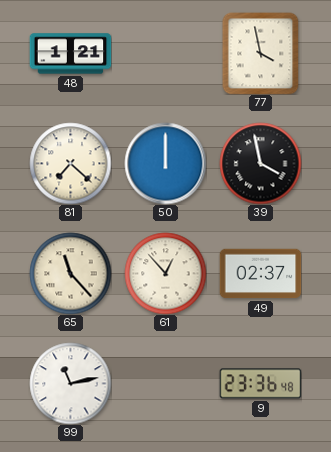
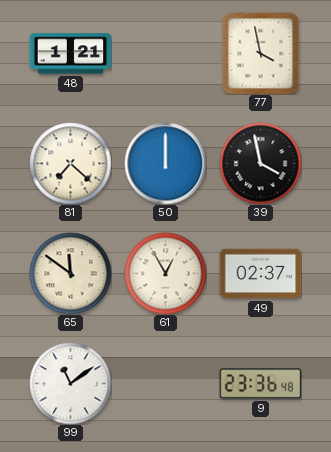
65: 11:23 -> 11:51 (70, 273)
61: 12:53 -> 12:55 (165, 273)
99: 11:13 -> 11:09 (70, 383)
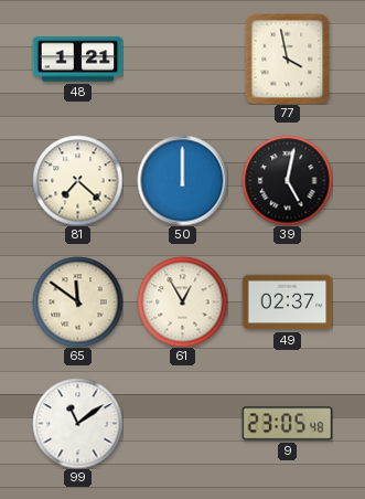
39: 3:58 -> 5:02 (287, 180)
9: 23:36 -> 23:05 (287, 424)
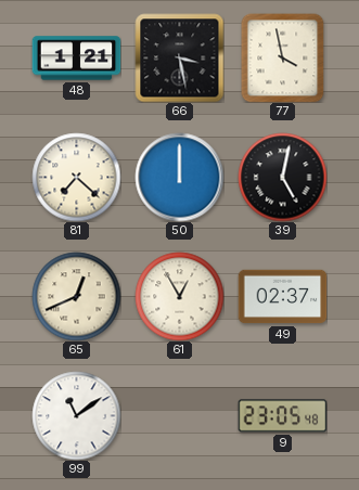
66: none -> 3:28 (179, 57)
65: 11:51 -> 12:41 (76, 296)
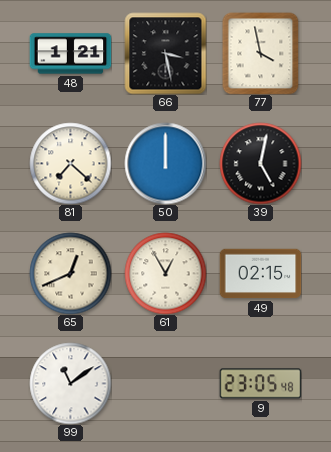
49: 02:37 -> 02:15 (260, 274)
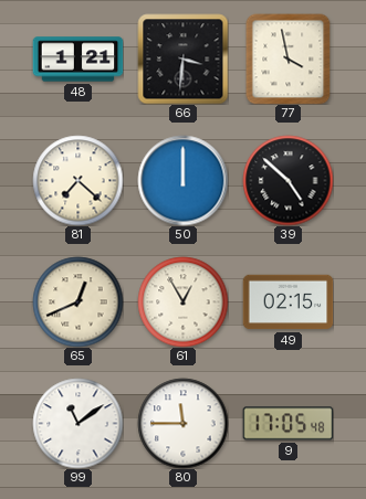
66: 3:28 -> 3:31 (182, 59)
39: 5:02 -> 4:52 (287, 180)
80: none -> 11:45 (182, 423)
9: 23:05 -> 17:05 (287, 424)
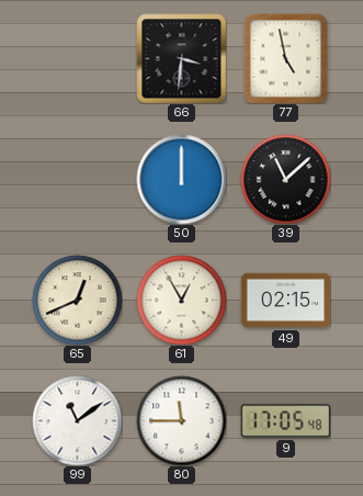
48: 1:21 -> none (77, 60)
77: 3:58 -> 4:58 (286, 58)
81: 7:22 -> none (77, 180)
39: 4:52 -> 11:08 (285, 179)
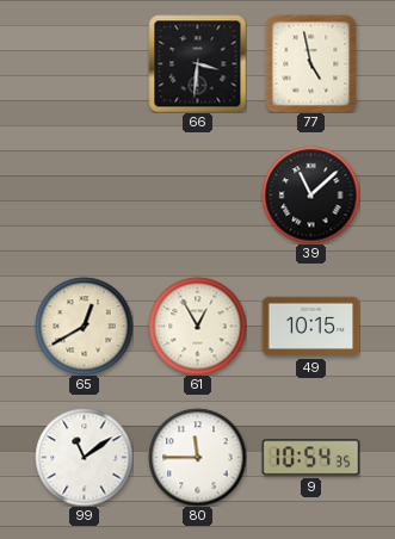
50: 12:00 -> none (181, 179)
65: 12:41 -> 12:40 (84, 326)
49: 02:15 -> 10:15 (310, 327)
9: 17:05 -> 10:54 (310, 458)
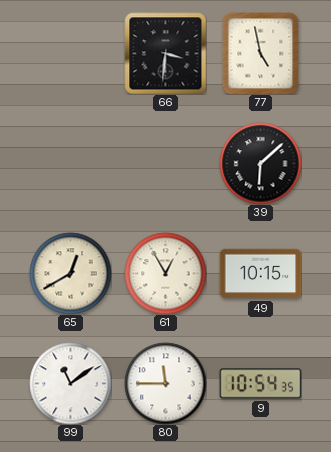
39: 11:08 -> 6:08 (260, 163)
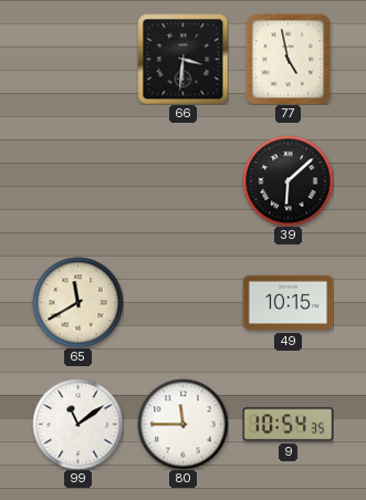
65: 12:40 -> 11:40 (77, 302)
61: 12:55 -> none (165, 273)
